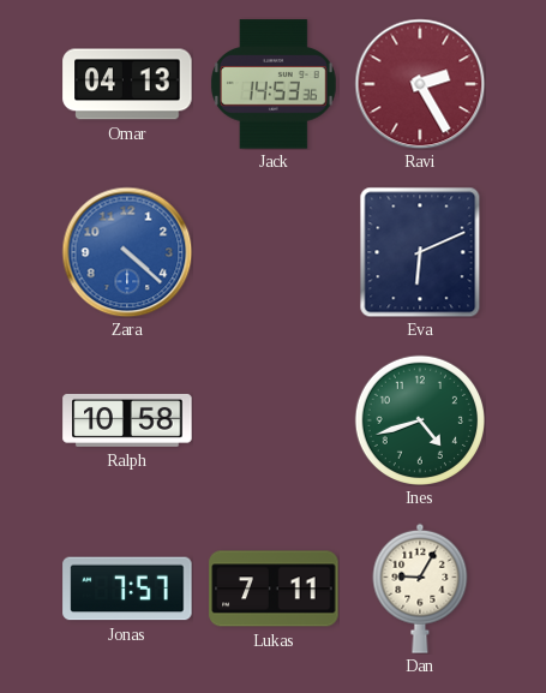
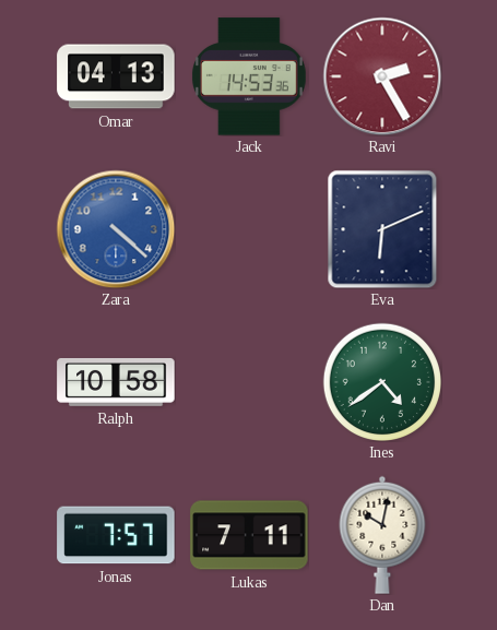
Ines: 4:42 -> 4:39 (381, 381)
Dan: 9:05 -> 10:02 (382, 535)
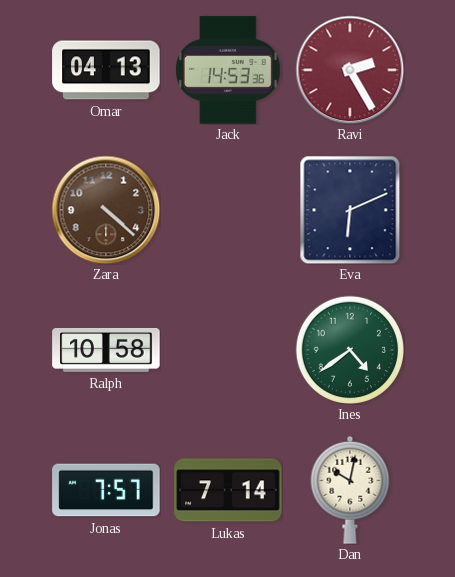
Zara dial: blue -> brown (106, 210)
Lukas: 7:11 -> 7:14 (228, 490)
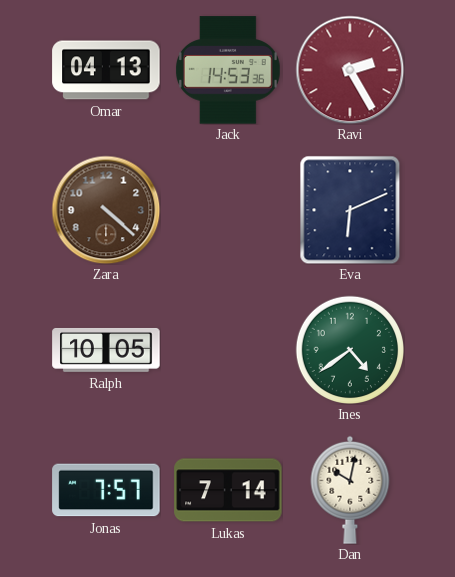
Ralph: 10:58 -> 10:05 (106, 350)
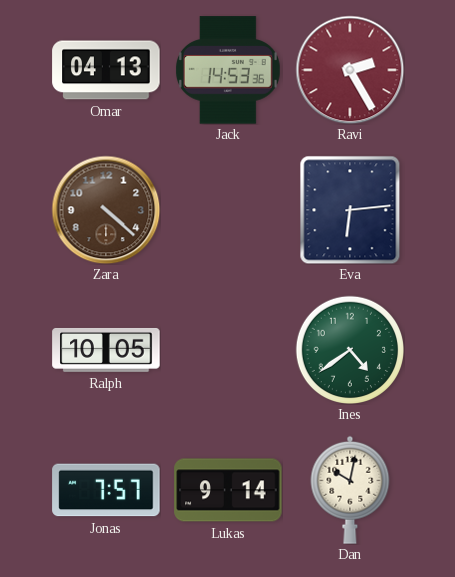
Eva: 6:11 -> 6:14 (350, 210)
Lukas: 7:14 -> 9:14 (228, 490)
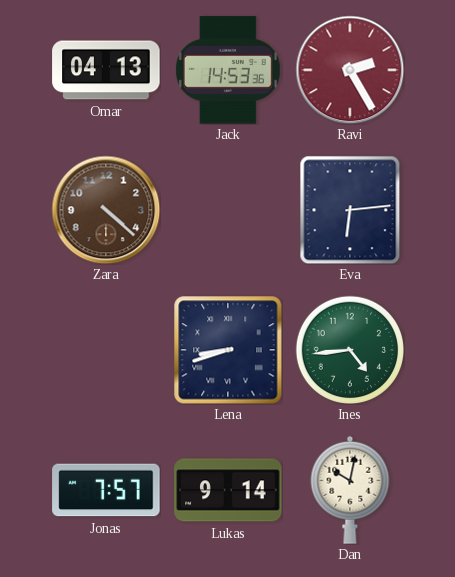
Ralph: 10:05 -> none (106, 350)
Lena: none -> 8:42 (228, 350)
Ines: 4:39 -> 4:44 (349, 349)
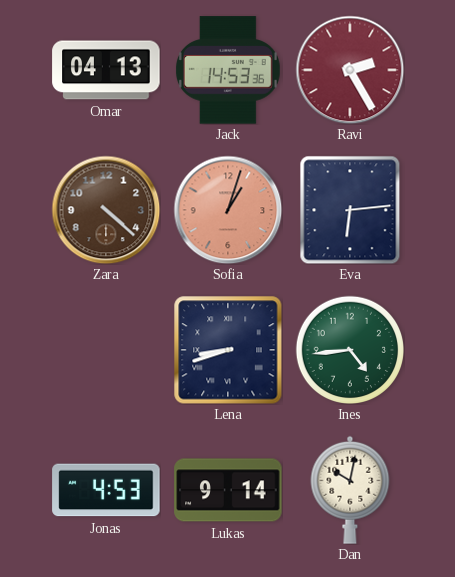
Sofia: none -> 1:03 (228, 210)
Jonas: 7:57 -> 4:53 (106, 490)
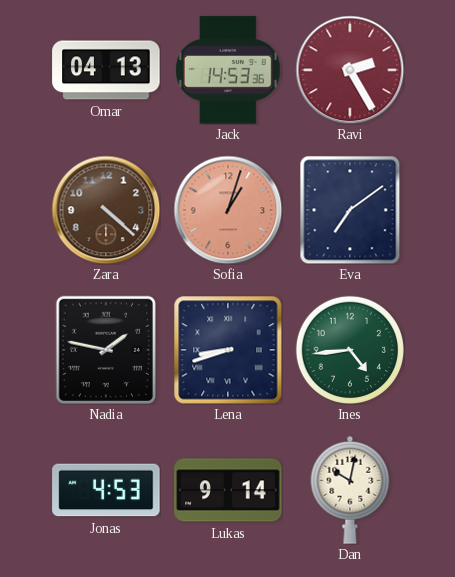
Eva: 6:14 -> 7:09 (350, 210)
Nadia: none -> 1:47 (106, 349)
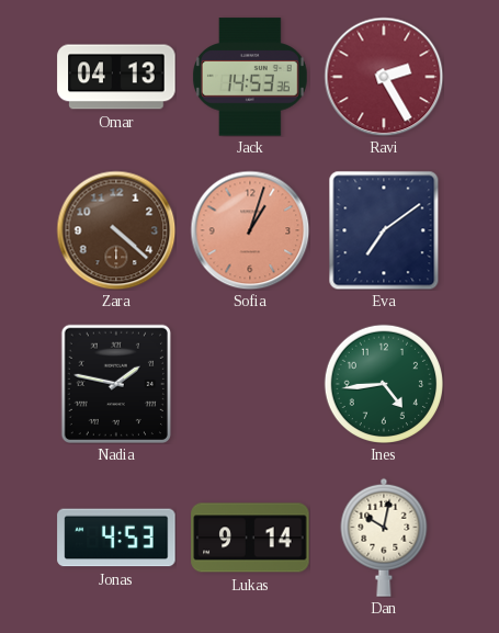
Lena: 8:42 -> none (228, 350)
